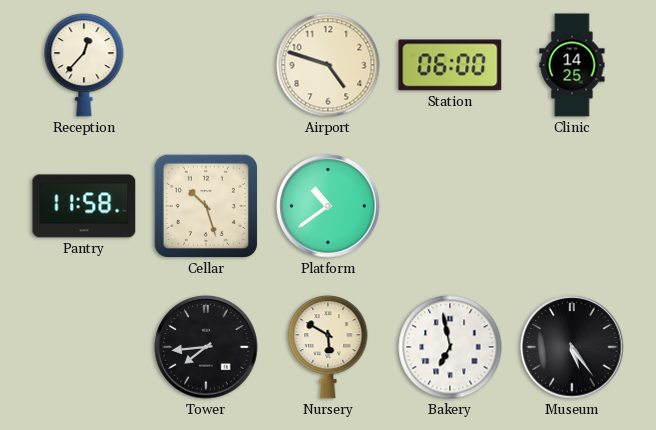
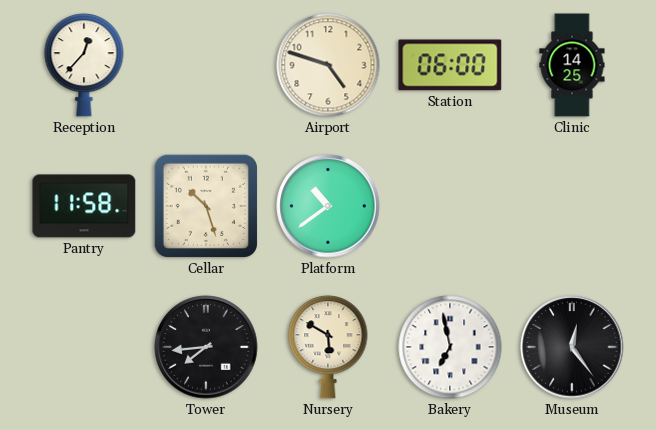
Museum: 5:24 -> 12:24 (572, 347)
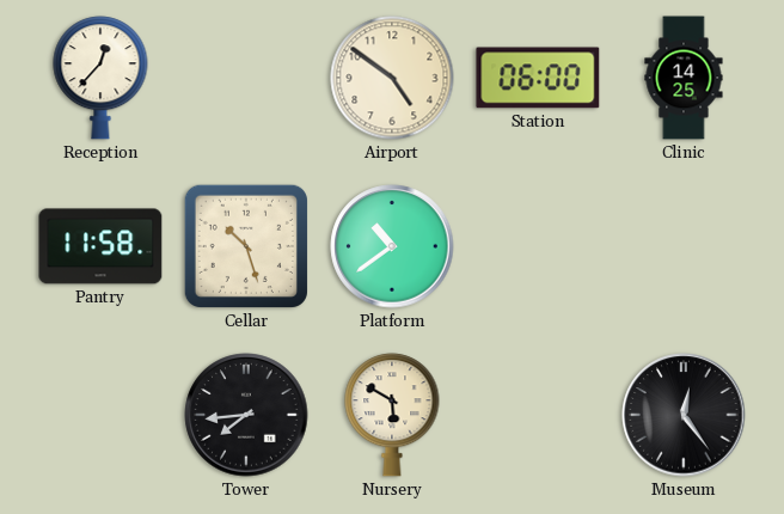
Airport: 4:48 -> 4:51 (392, 78)
Bakery: 6:58 -> none (450, 347)
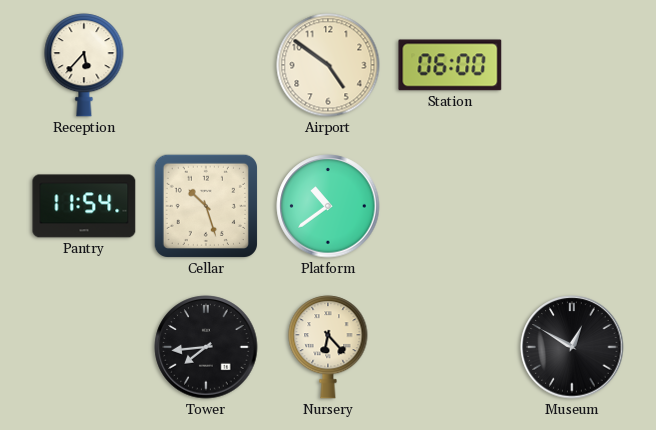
Reception: 12:37 -> 5:37 (84, 65)
Clinic: 14:25 -> none (684, 78)
Pantry: 11:58 -> 11:54 (84, 206)
Nursery: 5:50 -> 6:23 (328, 347)
Museum: 12:24 -> 12:50 (572, 347)
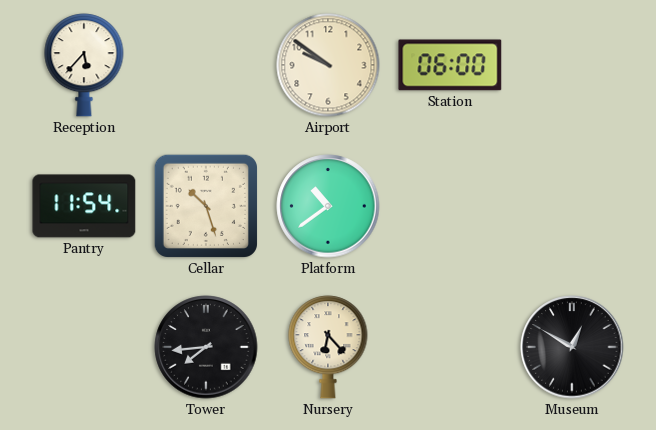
Airport: 4:51 -> 9:51 (328, 65)
